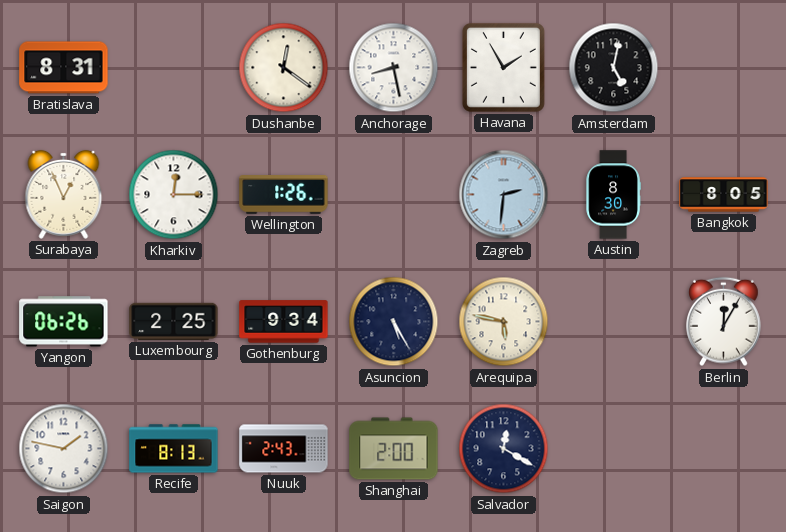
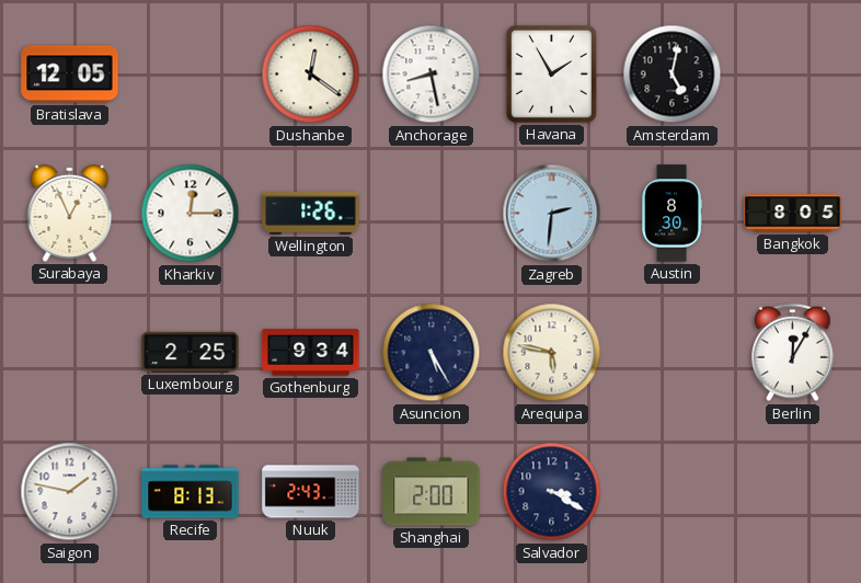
Bratislava: 8:31 -> 12:05 (70, 75)
Yangon: 06:26 -> none (64, 322)
Salvador: 12:20 -> 3:20 (552, 492)
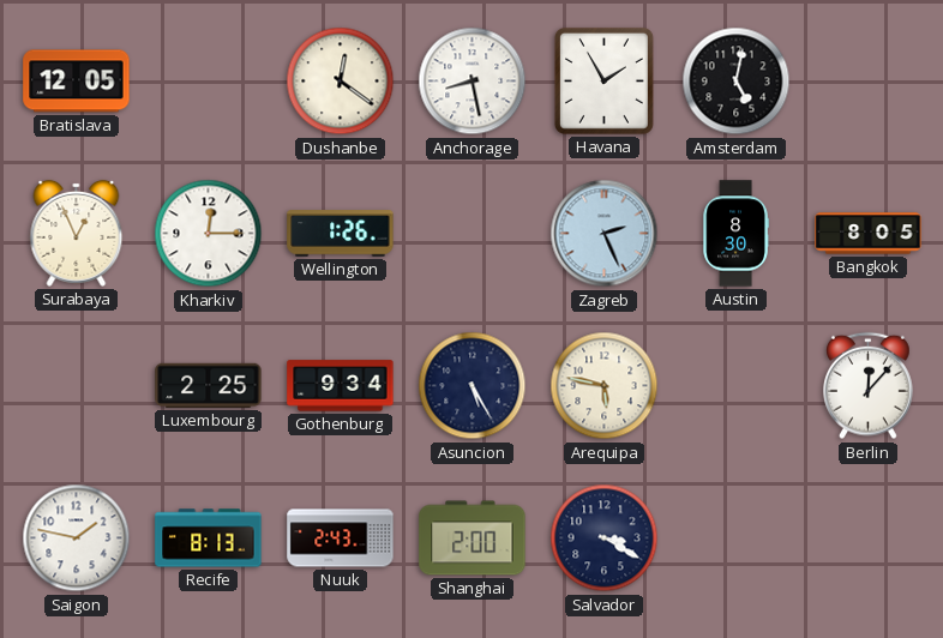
Zagreb: 2:31 -> 2:26 (605, 234)
Berlin: 12:05 -> 12:07 (869, 386)
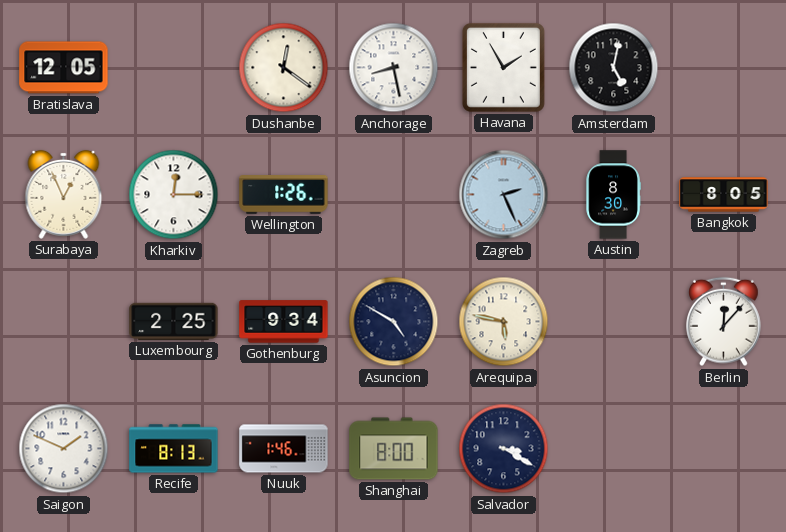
Asuncion: 5:25 -> 4:50 (394, 322)
Saigon: 1:47 -> 1:49 (64, 449)
Nuuk: 2:43 -> 1:46 (284, 449)
Shanghai: 2:00 -> 8:00 (394, 449)
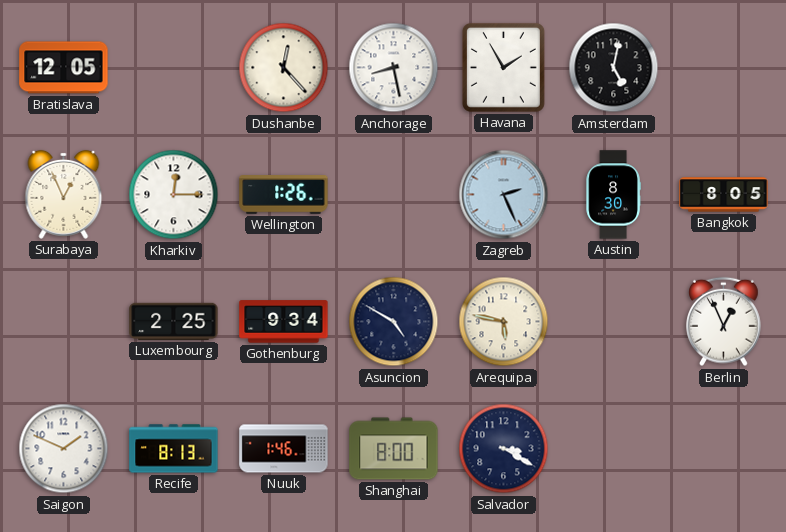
Dushanbe: 12:21 -> 12:23 (284, 68)
Berlin: 12:07 -> 12:56 (724, 322)
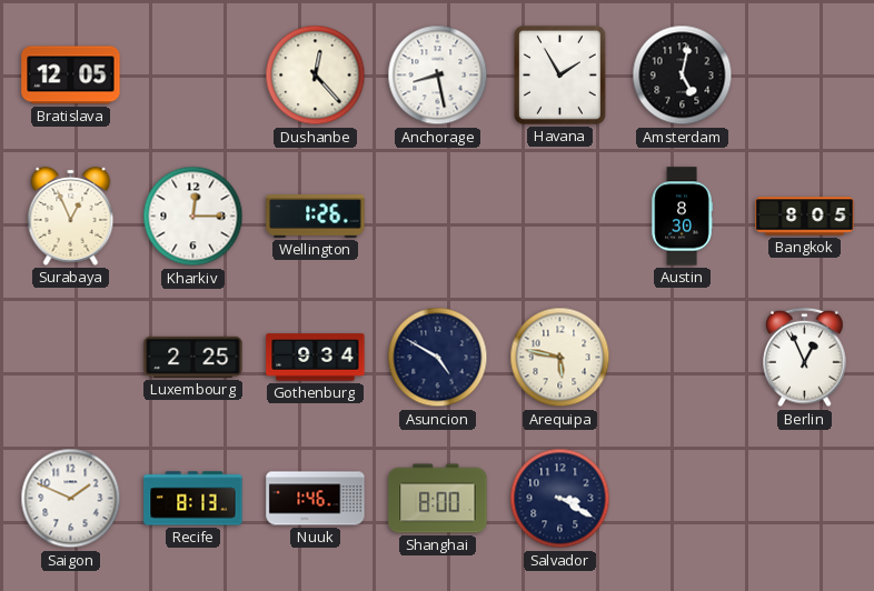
Zagreb: 2:26 -> none (504, 195)
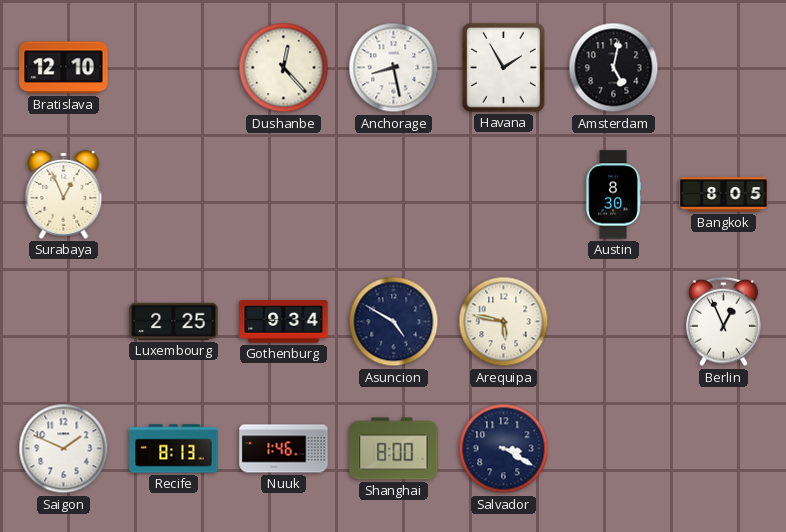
Bratislava: 12:05 -> 12:10 (64, 68)
Kharkiv: 12:15 -> none (193, 217)
Wellington: 1:26 -> none (316, 217)
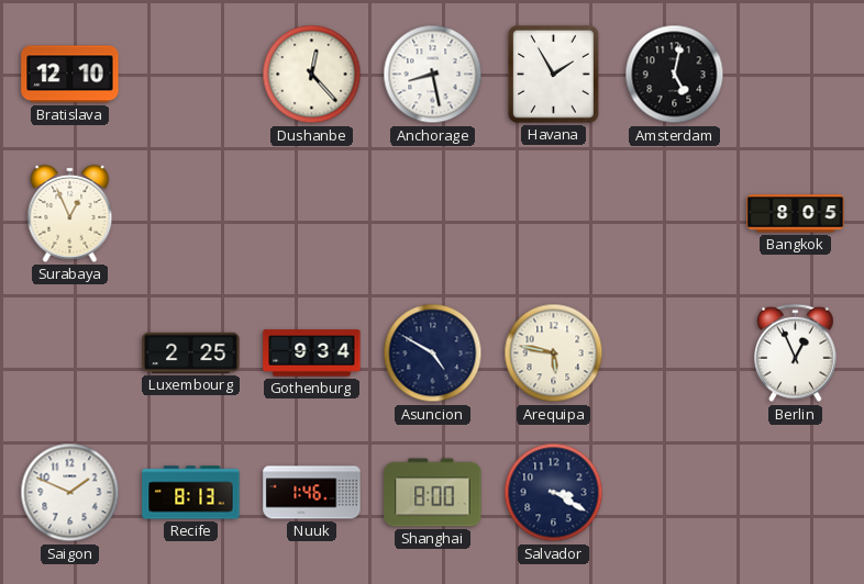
Austin: 8:30 -> none (613, 195)
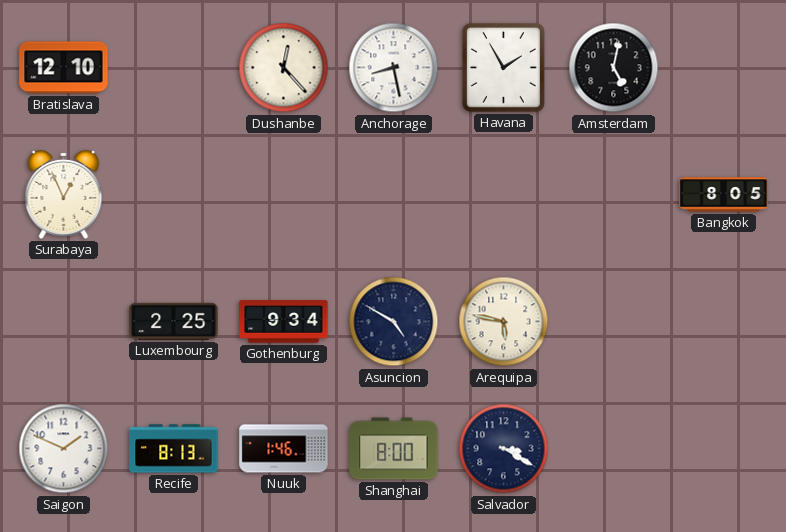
Berlin: 12:56 -> none (796, 353)
